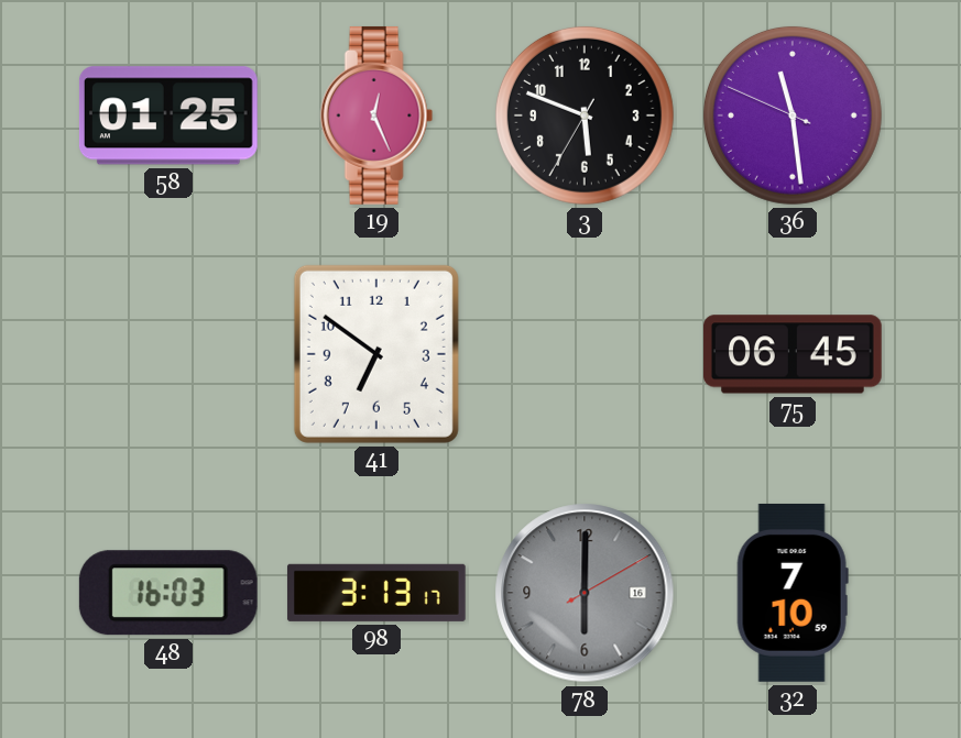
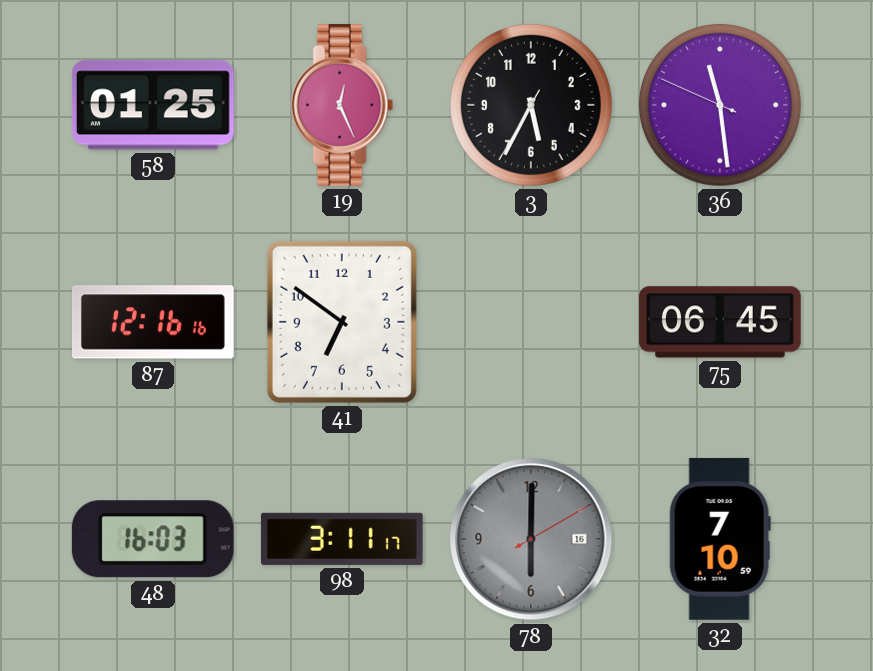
3: 5:48 -> 5:34 (531, 105)
87: none -> 12:16 (153, 322)
98: 3:13 -> 3:11 (342, 539)
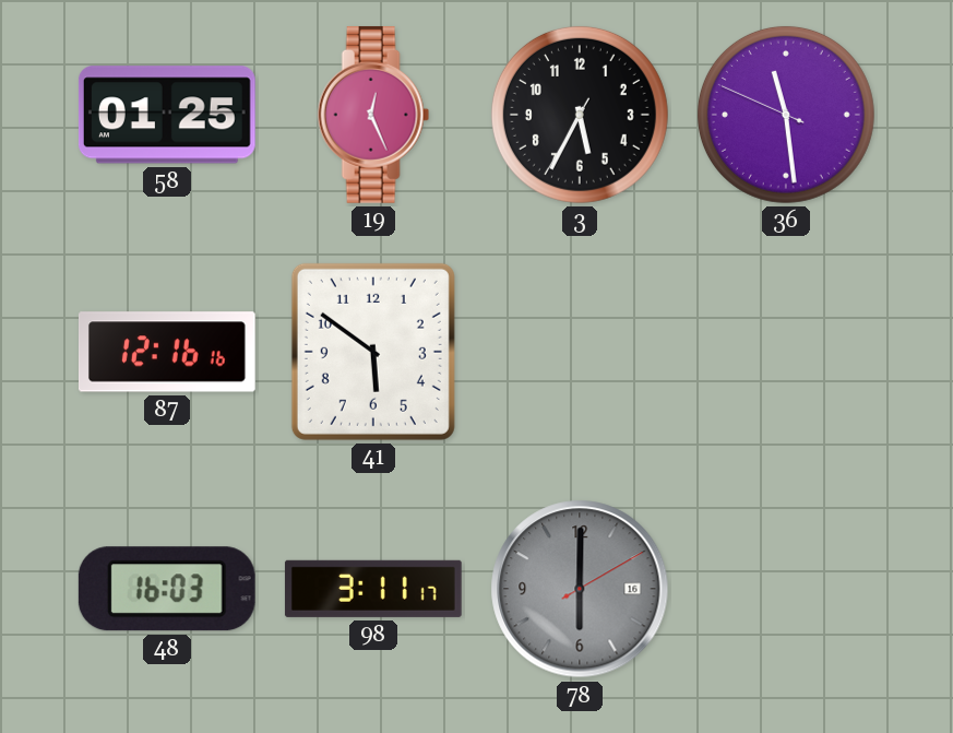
41: 6:51 -> 5:51 (373, 352)
75: 06:45 -> none (721, 322)
32: 7:10 -> none (720, 539)
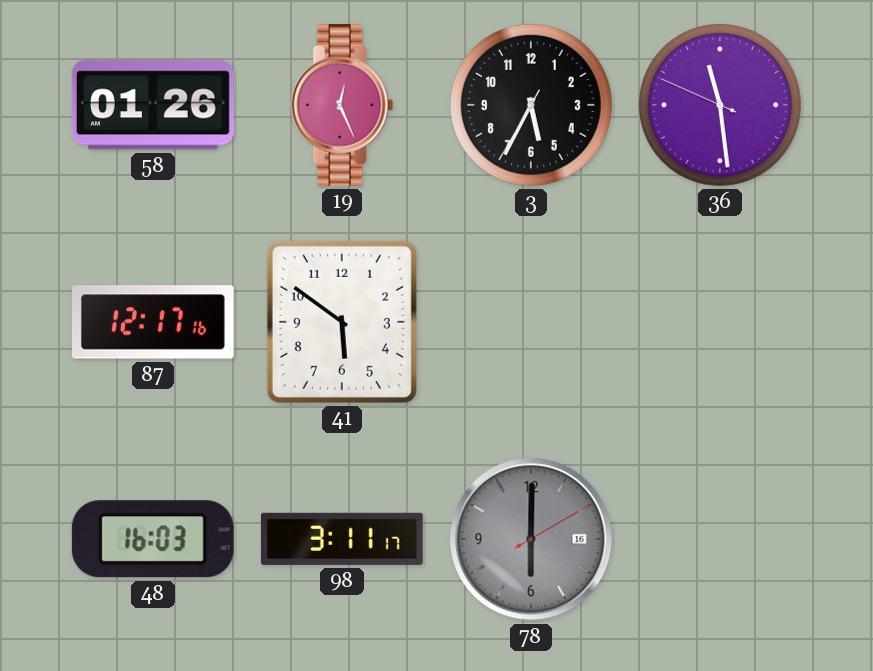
58: 01:25 -> 01:26 (153, 105)
87: 12:16 -> 12:17 (153, 322)
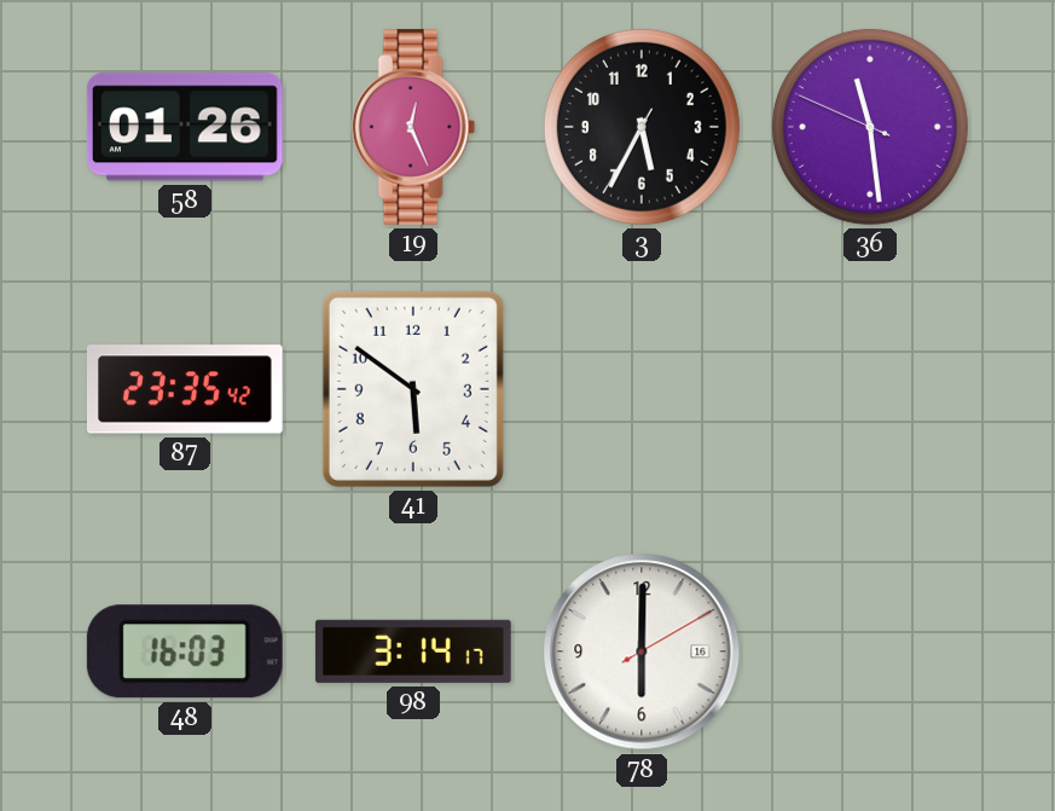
87: 12:17 -> 23:35 (185, 389)
98: 3:11 -> 3:14 (413, 651)
78 dial: grey -> white (642, 651)
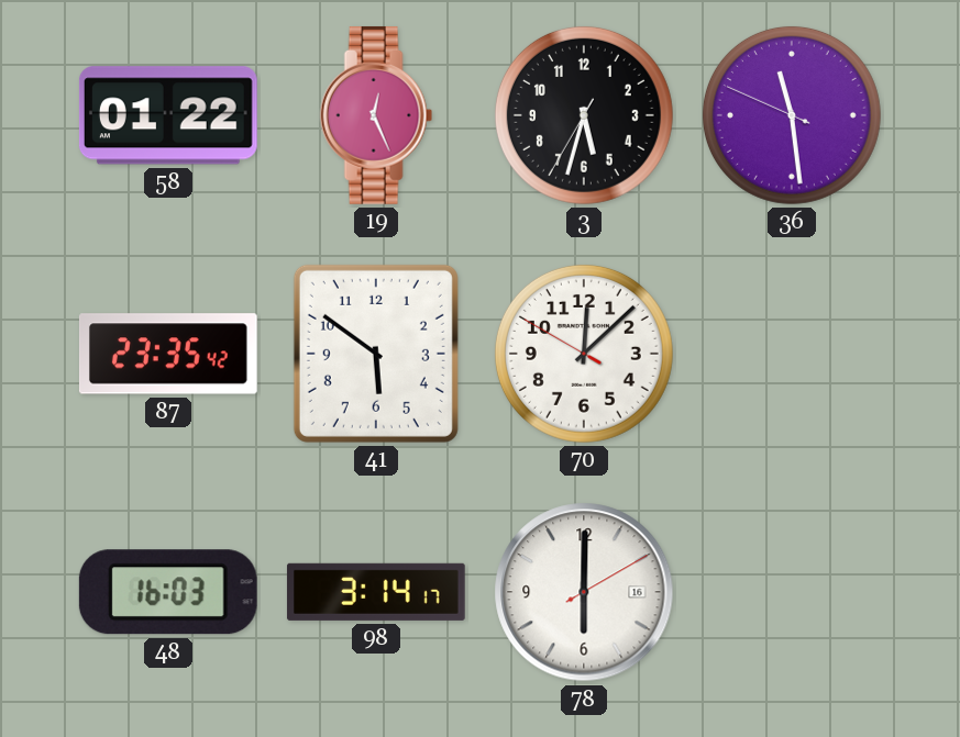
58: 01:26 -> 01:22 (168, 115)
3: 5:34 -> 5:32 (584, 115)
70: none -> 12:07 (584, 354)
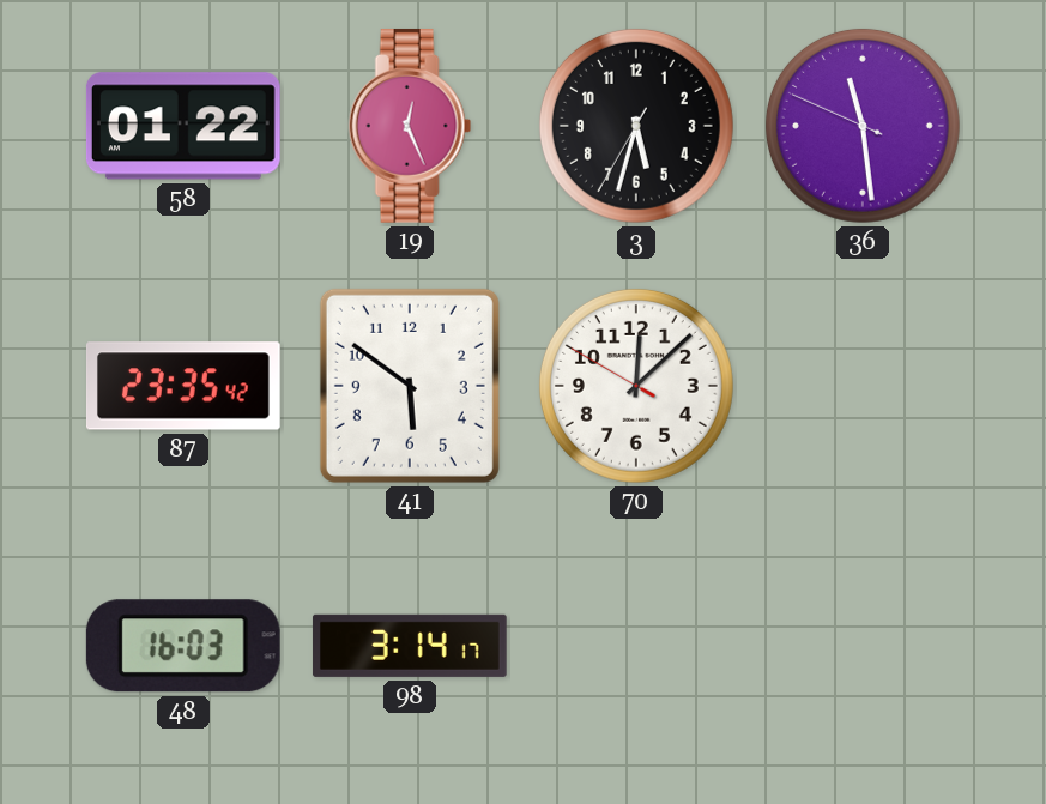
78: 6:00 -> none (584, 592)
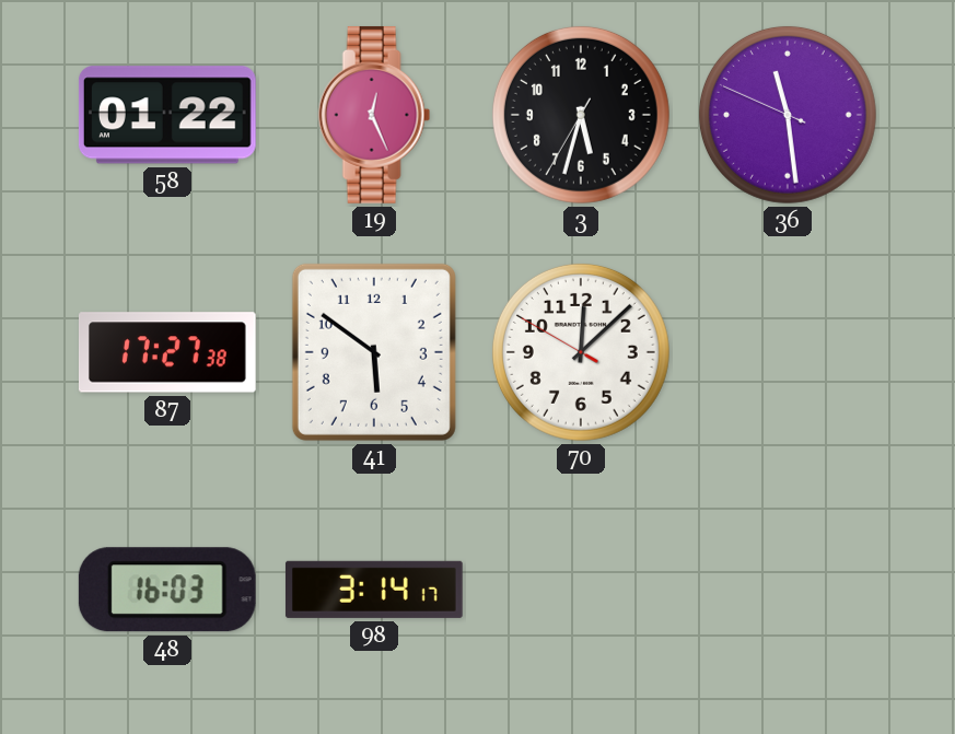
87: 23:35 -> 17:27 (167, 352)
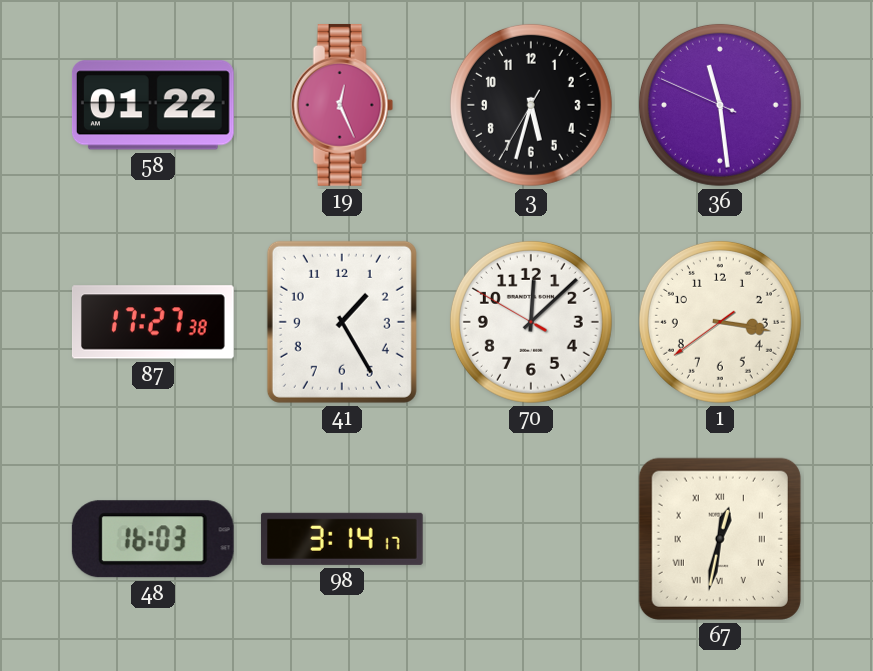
41: 5:51 -> 1:25 (342, 322)
1: none -> 3:16 (720, 322)
67: none -> 12:32 (720, 539)
